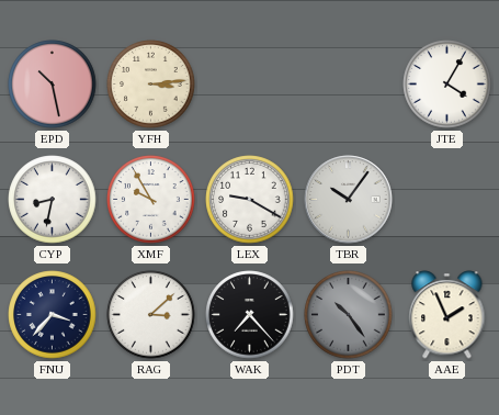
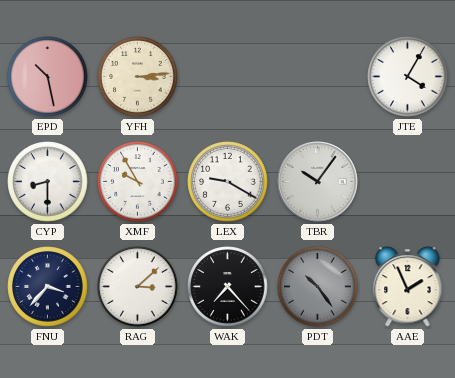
CYP: 8:32 -> 8:30 (48, 182)
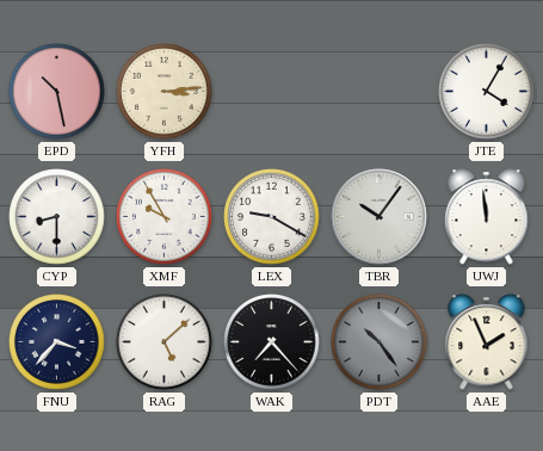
UWJ: none -> 11:59 (487, 217)
RAG: 3:08 -> 5:08 (165, 342)
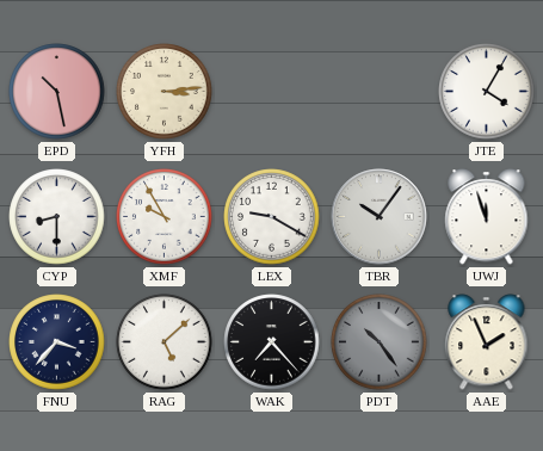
UWJ: 11:59 -> 11:57 (487, 217)
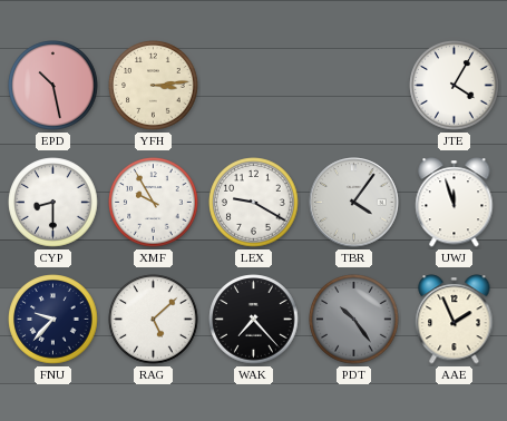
TBR: 10:06 -> 4:06 (354, 203)
FNU: 3:37 -> 9:37 (53, 320)
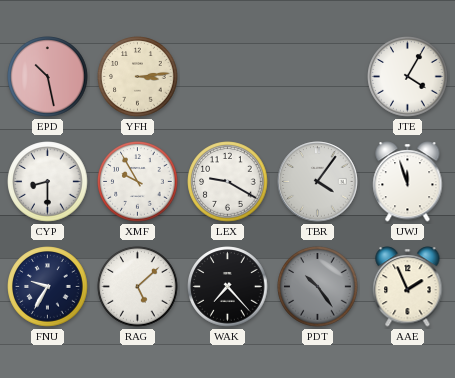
FNU: 9:37 -> 9:35 (48, 287)
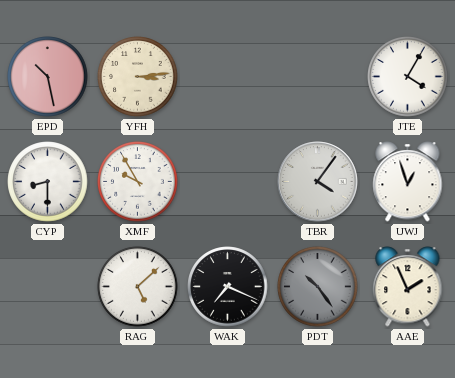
LEX: 9:20 -> none (228, 182)
UWJ: 11:57 -> 12:57 (408, 182)
FNU: 9:35 -> none (48, 287)
WAK: 7:23 -> 7:19 (228, 287)
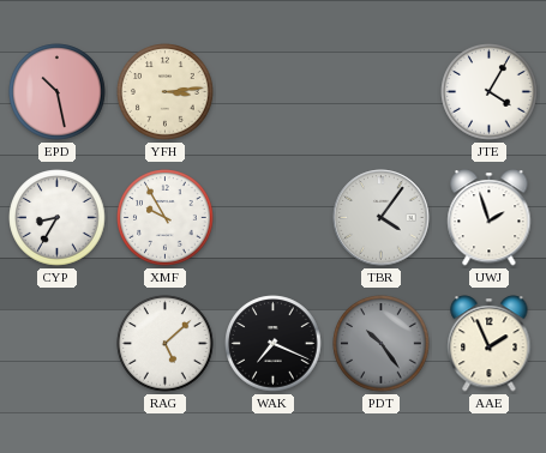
CYP: 8:30 -> 8:35 (58, 218)
UWJ: 12:57 -> 1:57 (490, 218)
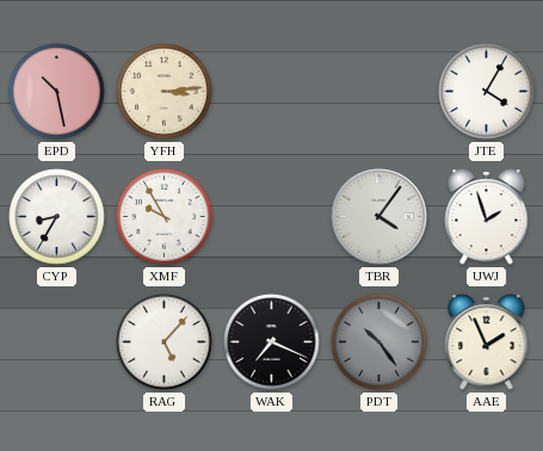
RAG: 5:08 -> 5:07 (165, 342)
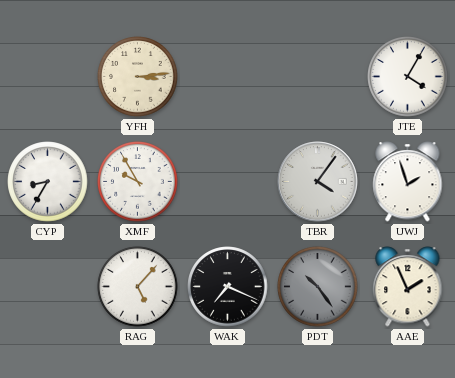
EPD: 10:28 -> none (57, 92)
